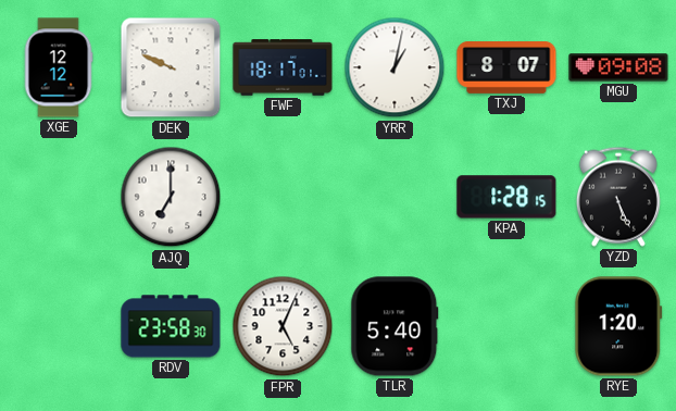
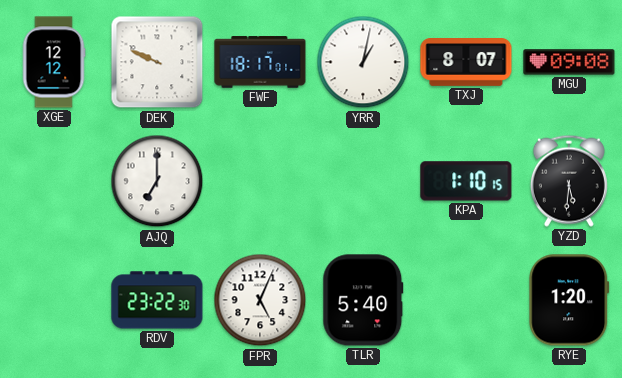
KPA: 1:28 -> 1:10 (466, 181)
YZD: 5:26 -> 5:31 (569, 181)
RDV: 23:58 -> 23:22 (157, 300)
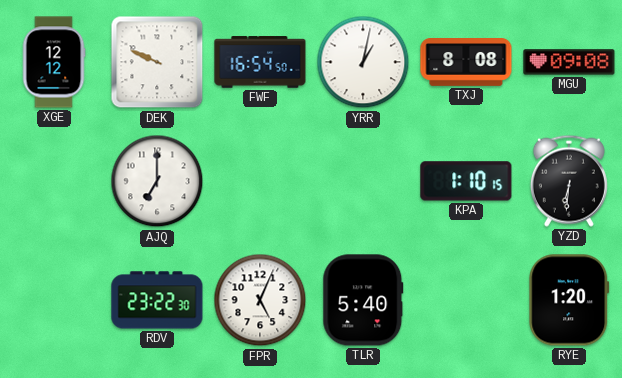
FWF: 18:17 -> 16:54 (260, 62)
TXJ: 8:07 -> 8:08 (466, 63)
YZD: 5:31 -> 6:31 (569, 181)
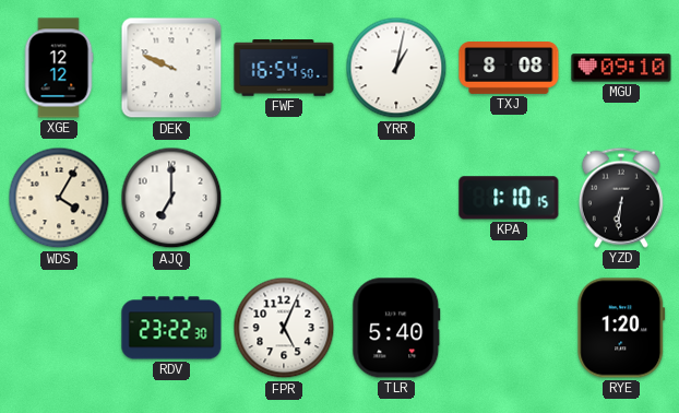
MGU: 09:08 -> 09:10 (621, 68)
WDS: none -> 4:05 (59, 198)
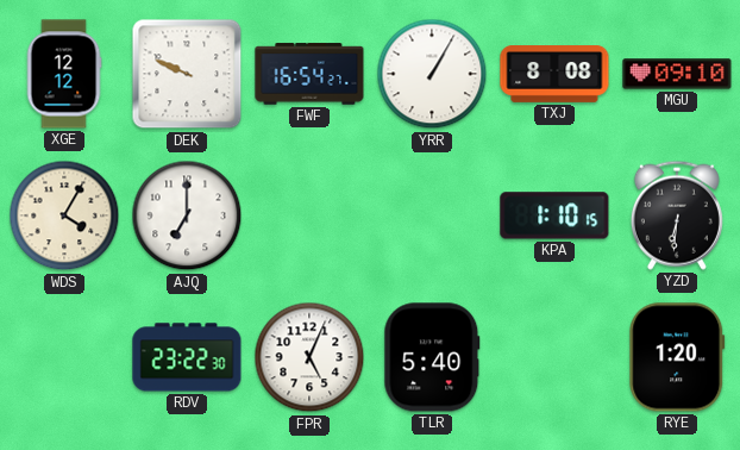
FWF: 16:54:50 -> 16:54:27 (309, 74)
YRR: 1:02 -> 1:05 (432, 74)
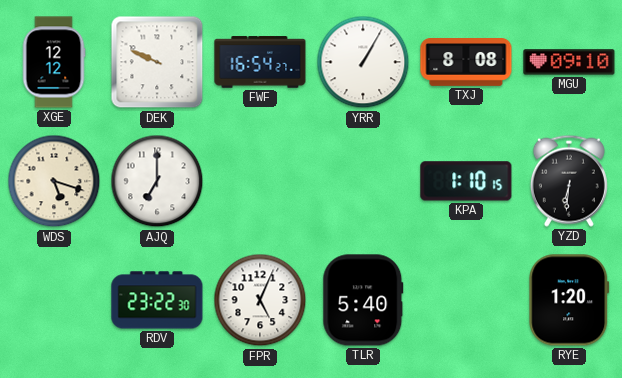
WDS: 4:05 -> 5:18 (54, 181)
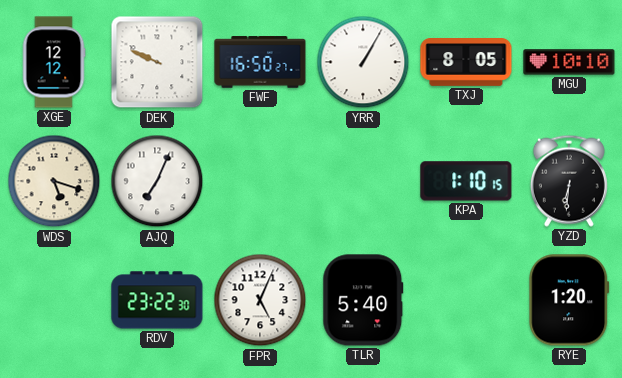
FWF: 16:54 -> 16:50 (260, 62)
TXJ: 8:08 -> 8:05 (466, 63)
MGU: 09:10 -> 10:10 (569, 62)
AJQ: 7:00 -> 7:04 (157, 181)
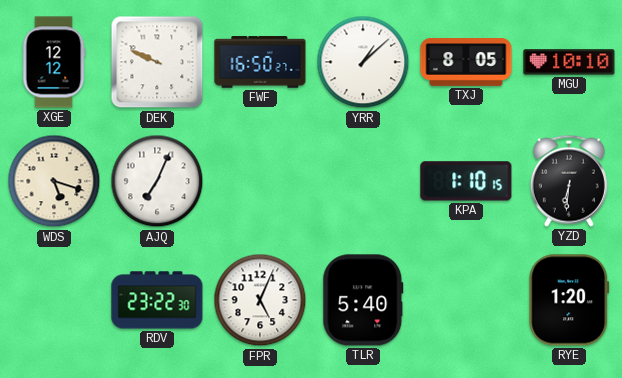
YRR: 1:05 -> 1:08 (363, 62)
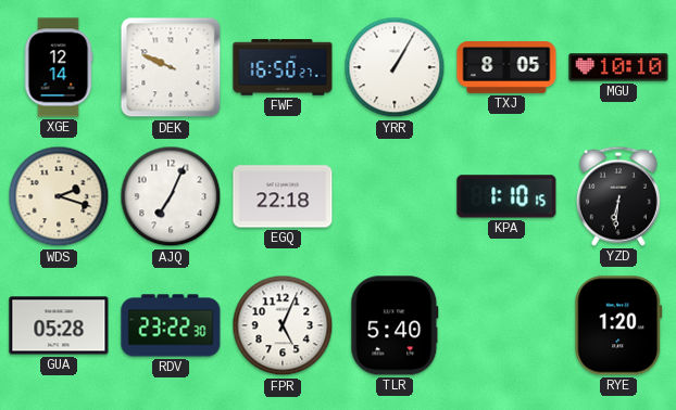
XGE: 12:12 -> 12:14 (59, 67)
YRR: 1:08 -> 1:05 (395, 67)
WDS: 5:18 -> 2:18 (59, 196)
EGQ: none -> 22:18 (283, 196)
GUA: none -> 05:28 (59, 325)
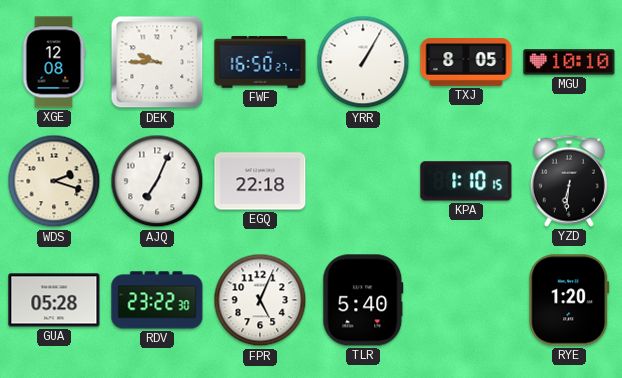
XGE: 12:14 -> 12:08 (54, 62)
DEK: 9:49 -> 9:45 (157, 62)
